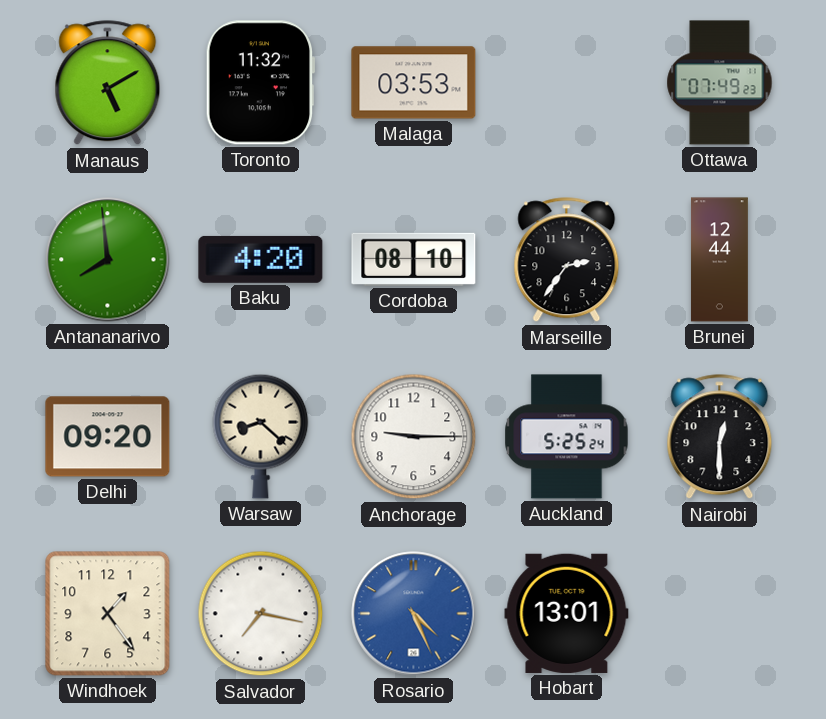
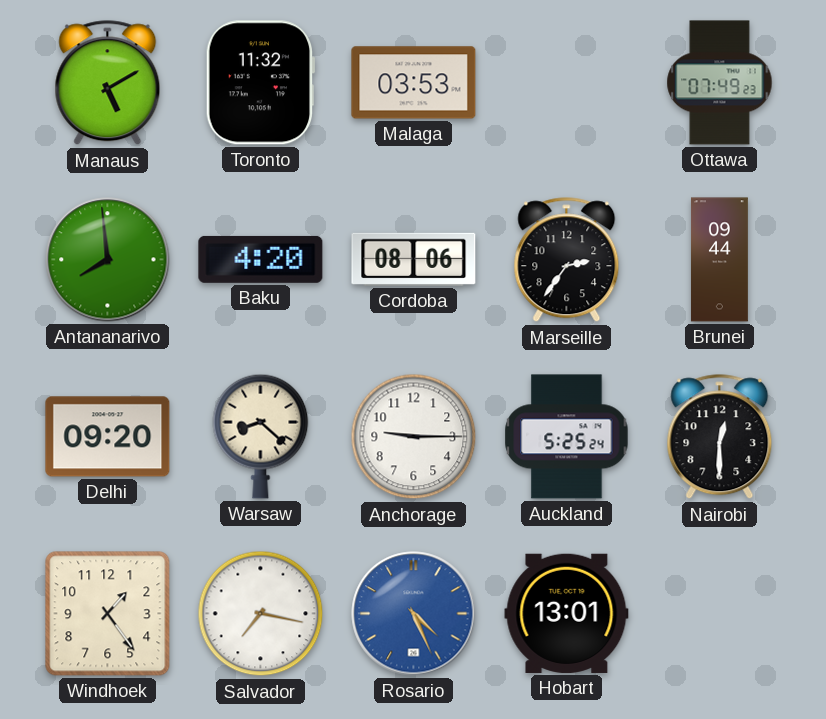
Cordoba: 08:10 -> 08:06 (414, 259)
Brunei: 12:44 -> 09:44 (719, 260)
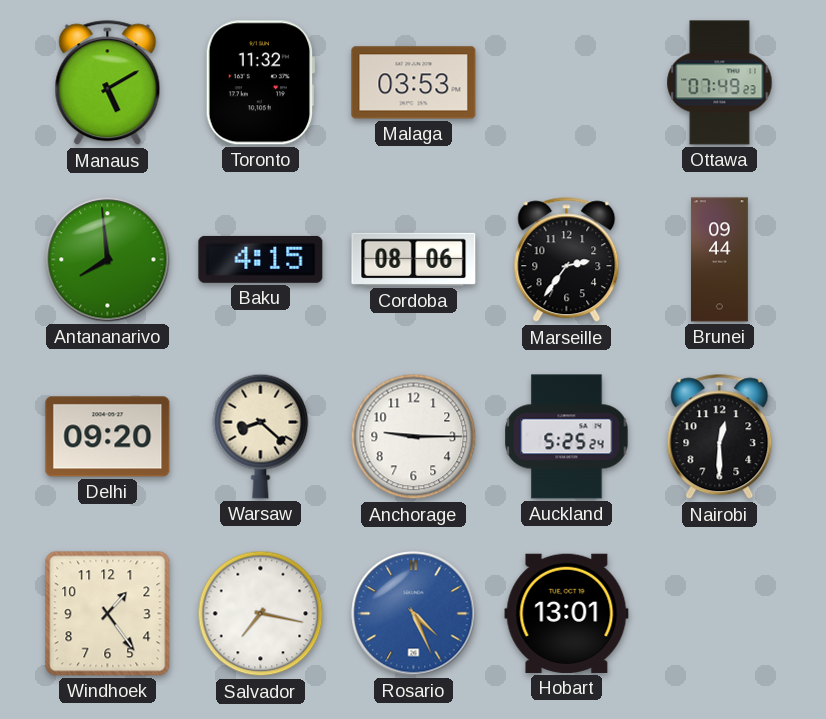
Baku: 4:20 -> 4:15 (261, 259)
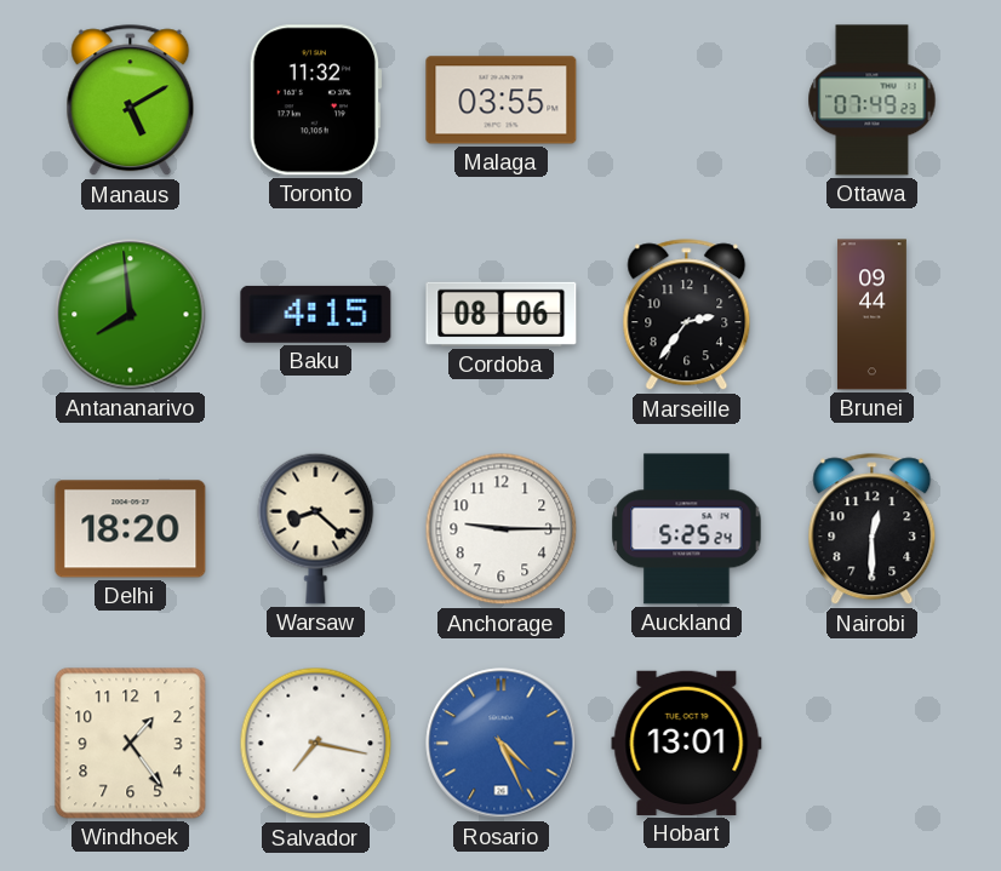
Malaga: 03:53 -> 03:55 (502, 101)
Delhi: 09:20 -> 18:20 (131, 529)
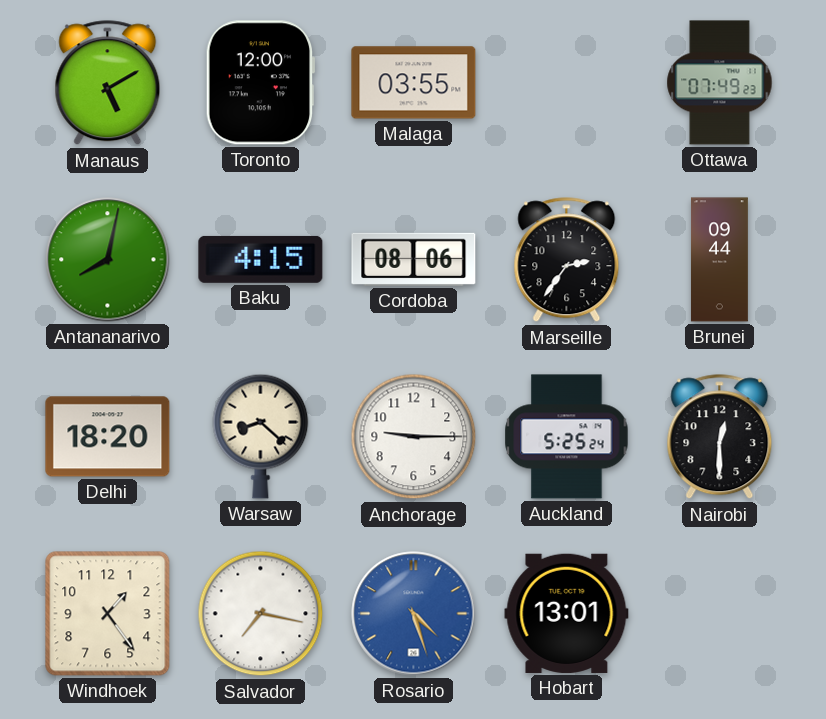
Toronto: 11:32 -> 12:00 (260, 83)
Antananarivo: 7:59 -> 8:02 (108, 260)
Rosario: 4:26 -> 4:27 (414, 614)
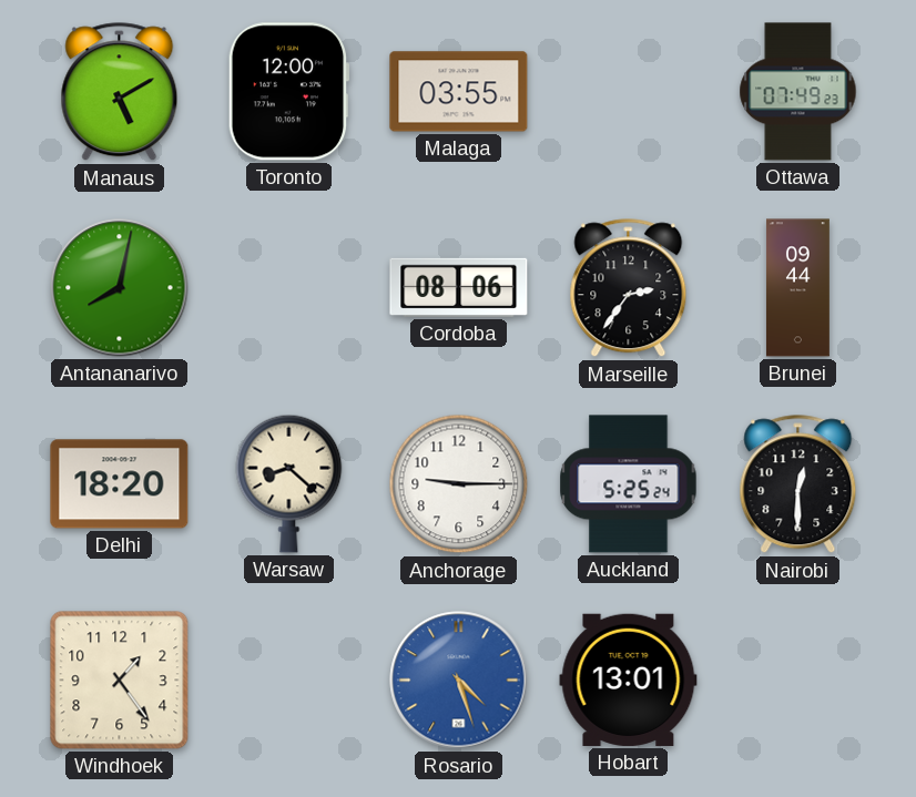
Baku: 4:15 -> none (261, 259)
Salvador: 7:17 -> none (261, 614)
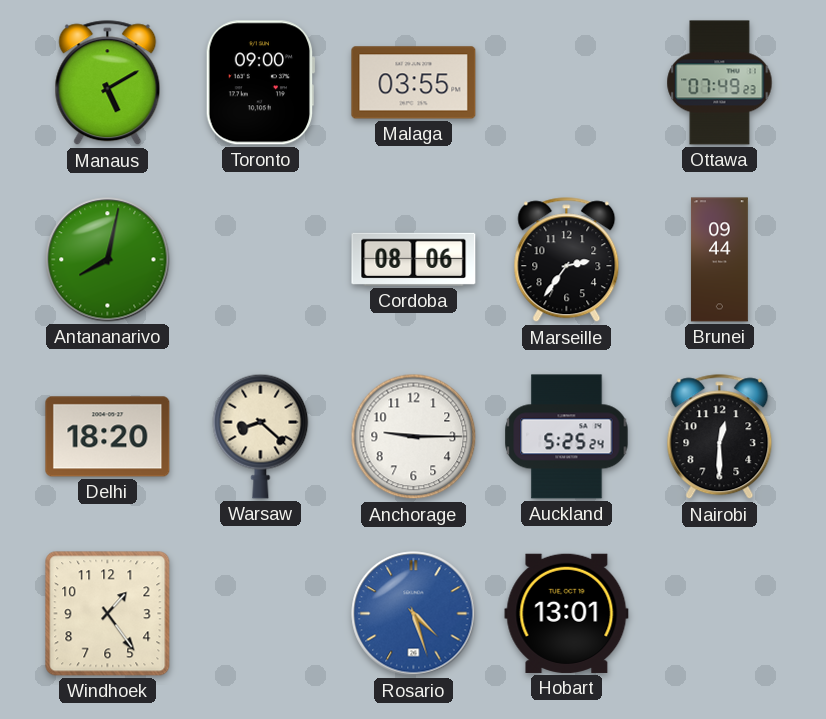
Toronto: 12:00 -> 09:00 (260, 83)
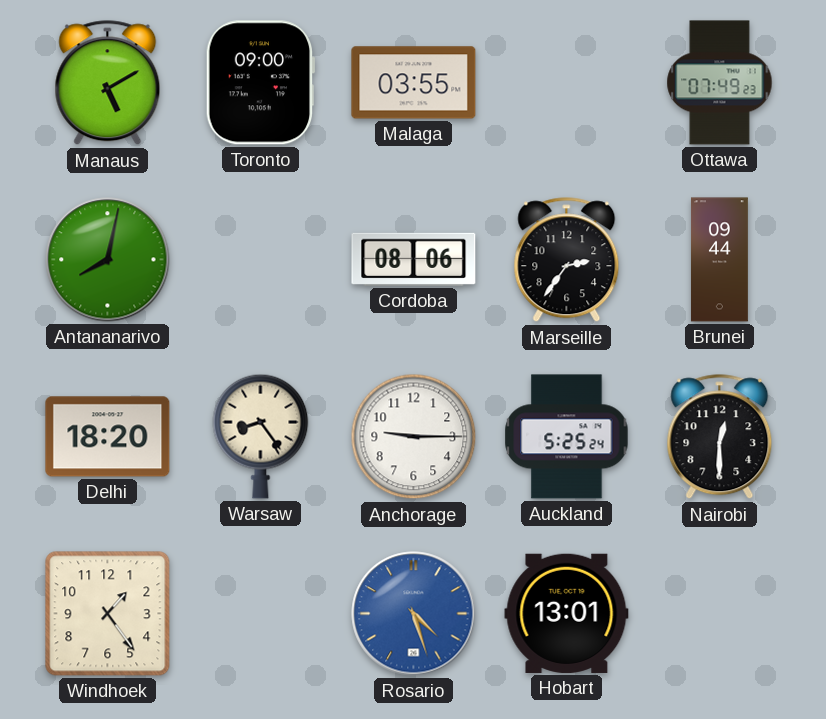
Warsaw: 8:22 -> 8:24 (261, 436)
